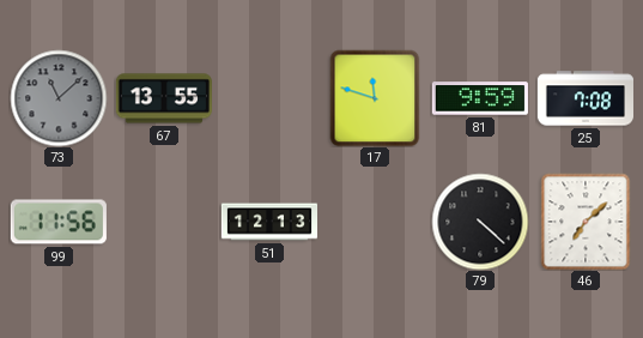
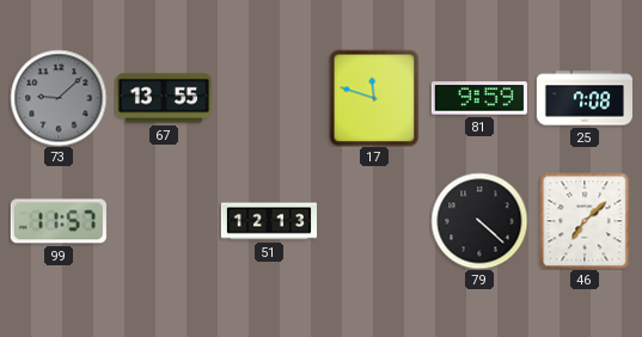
73: 11:08 -> 9:08 (59, 98)
99: 11:56 -> 11:57 (59, 221)
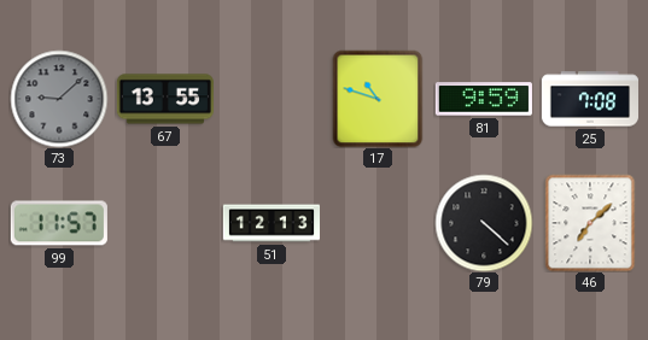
17: 11:48 -> 10:48 (378, 99)
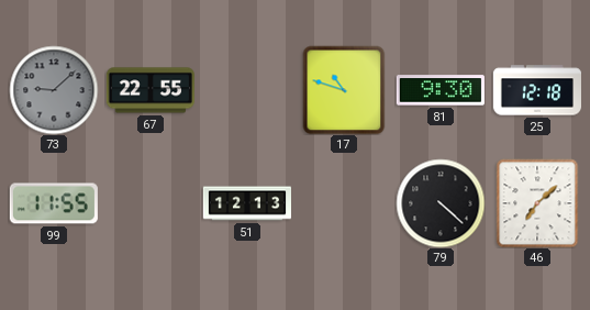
67: 13:55 -> 22:55 (151, 90)
81: 9:59 -> 9:30 (441, 90)
25: 7:08 -> 12:18 (536, 90)
99: 11:57 -> 11:55 (54, 203)
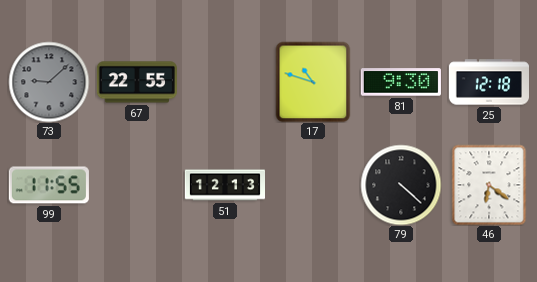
46: 7:08 -> 6:21 (489, 185)
